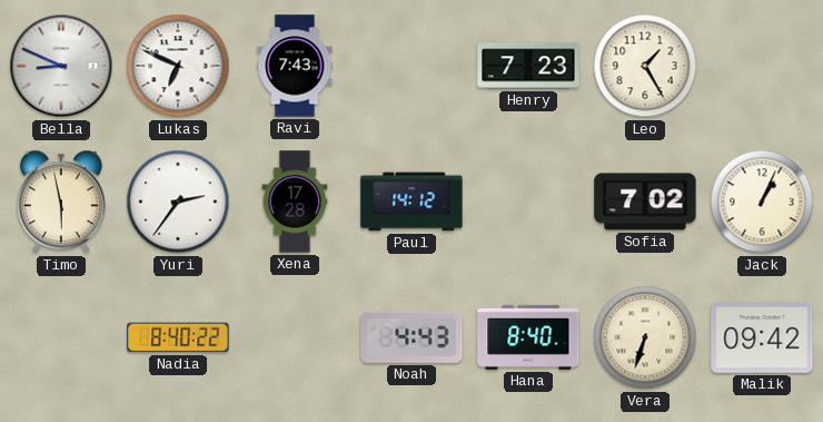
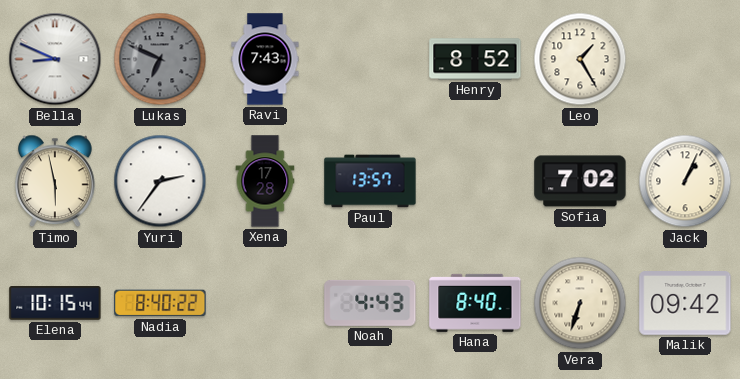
Lukas dial: white -> grey (160, 59)
Henry: 7:23 -> 8:52 (475, 59)
Paul: 14:12 -> 13:57 (370, 181)
Elena: none -> 10:15 (55, 303)
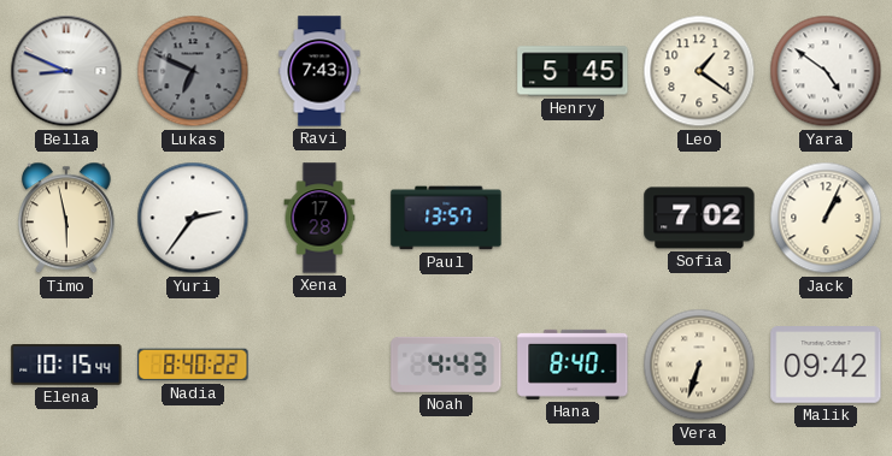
Henry: 8:52 -> 5:45 (573, 71)
Leo: 1:25 -> 1:21 (699, 71)
Yara: none -> 4:51 (826, 71)
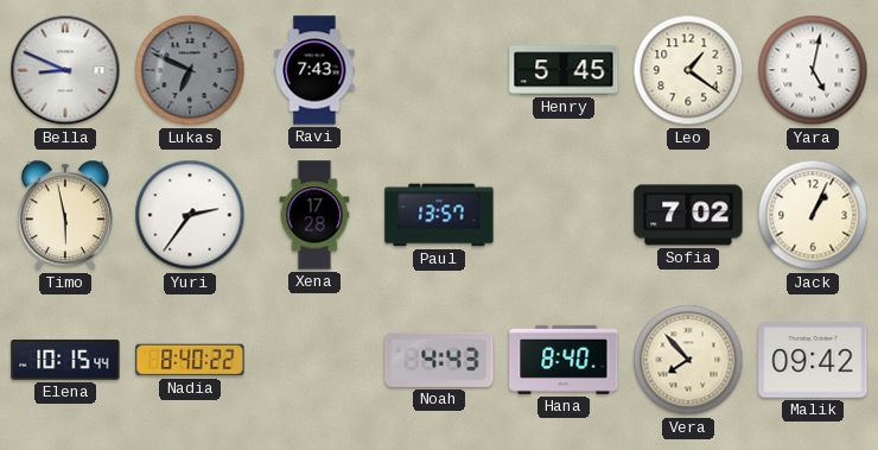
Yara: 4:51 -> 5:02 (813, 70)
Vera: 6:33 -> 7:53 (688, 360)
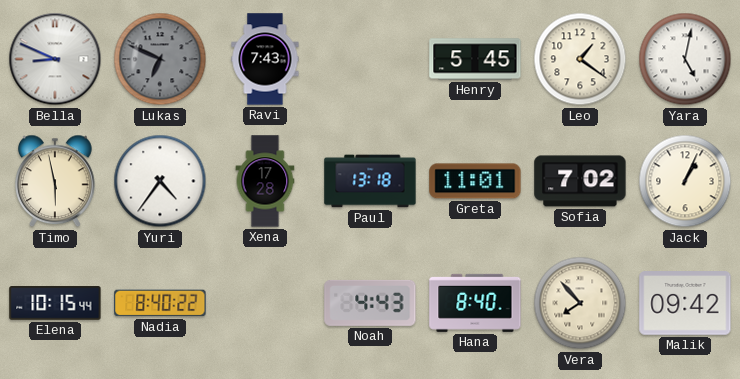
Yuri: 2:36 -> 4:36 (160, 181)
Paul: 13:57 -> 13:18 (370, 181)
Greta: none -> 11:01 (475, 181)
